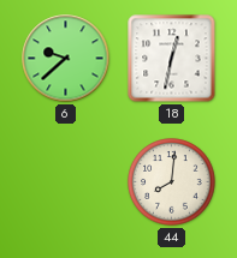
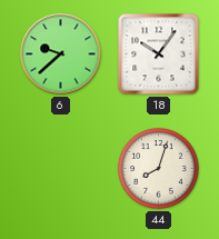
18: 12:32 -> 10:06 (159, 54)
44: 8:01 -> 8:03 (159, 169)
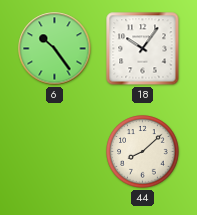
6: 9:38 -> 10:24 (55, 49)
44: 8:03 -> 8:08 (143, 152)
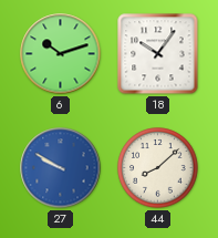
6: 10:24 -> 10:12 (61, 54)
27: none -> 9:50 (61, 168)
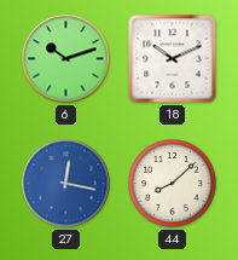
18: 10:06 -> 10:11 (173, 59)
27: 9:50 -> 12:17 (66, 184)
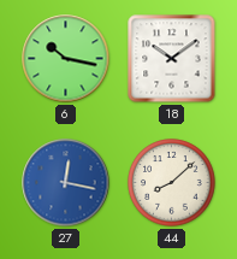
6: 10:12 -> 10:17 (66, 59)
18: 10:11 -> 10:09 (172, 59)
